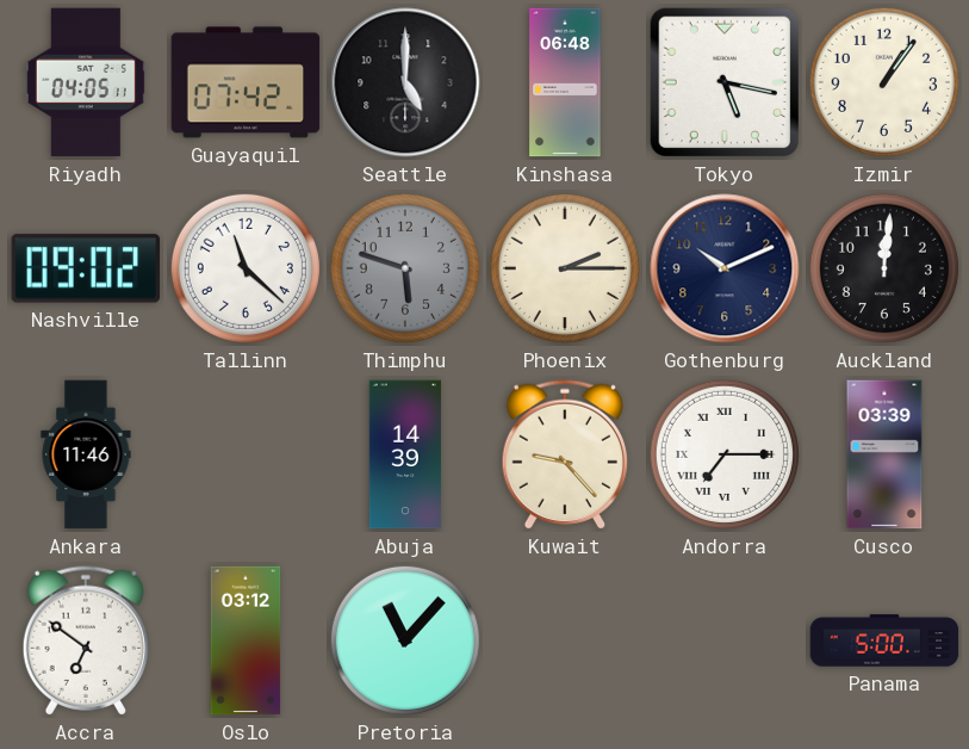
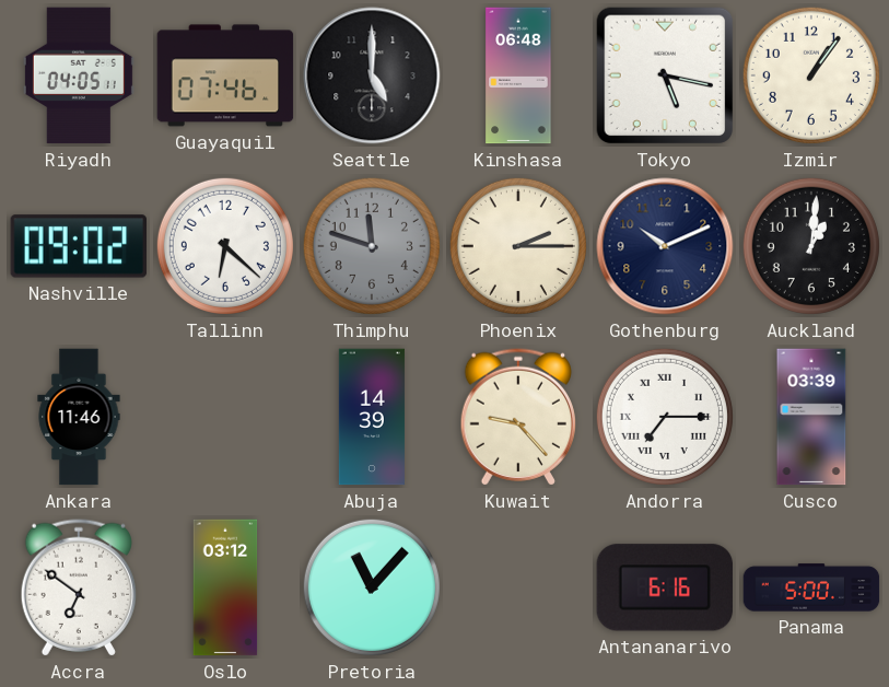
Guayaquil: 07:42 -> 07:46 (225, 75)
Tallinn: 11:22 -> 6:22 (225, 246)
Thimphu: 5:48 -> 11:48 (372, 246)
Auckland: 12:01 -> 1:01 (811, 246)
Antananarivo: none -> 6:16 (664, 587)
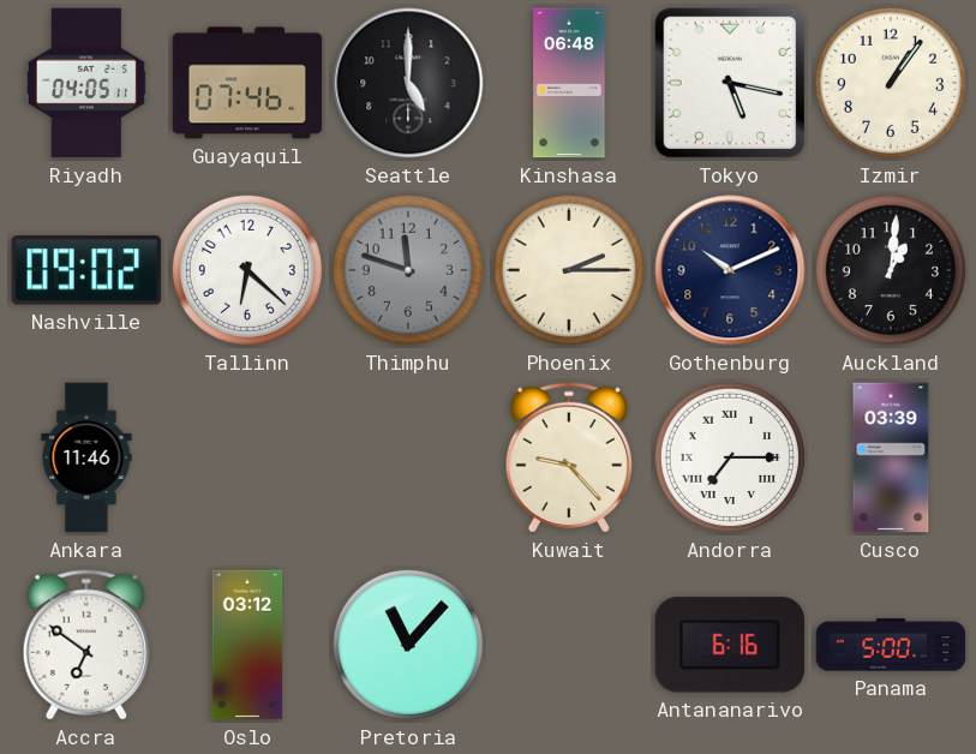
Abuja: 14:39 -> none (372, 417)
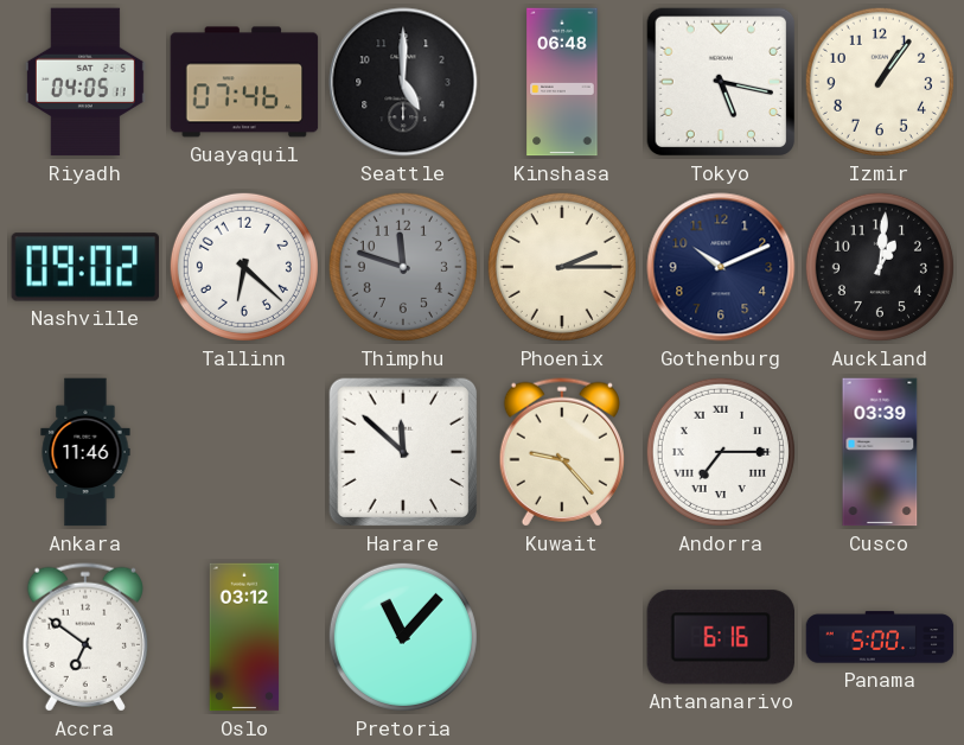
Harare: none -> 11:52 (403, 452)
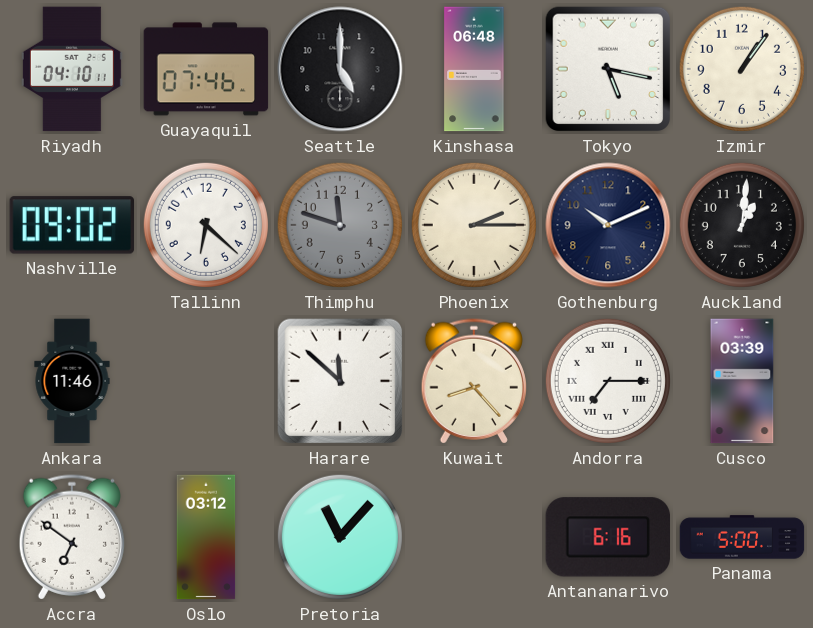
Riyadh: 04:05 -> 04:10 (72, 69)
Kuwait: 9:23 -> 8:23 (473, 381)
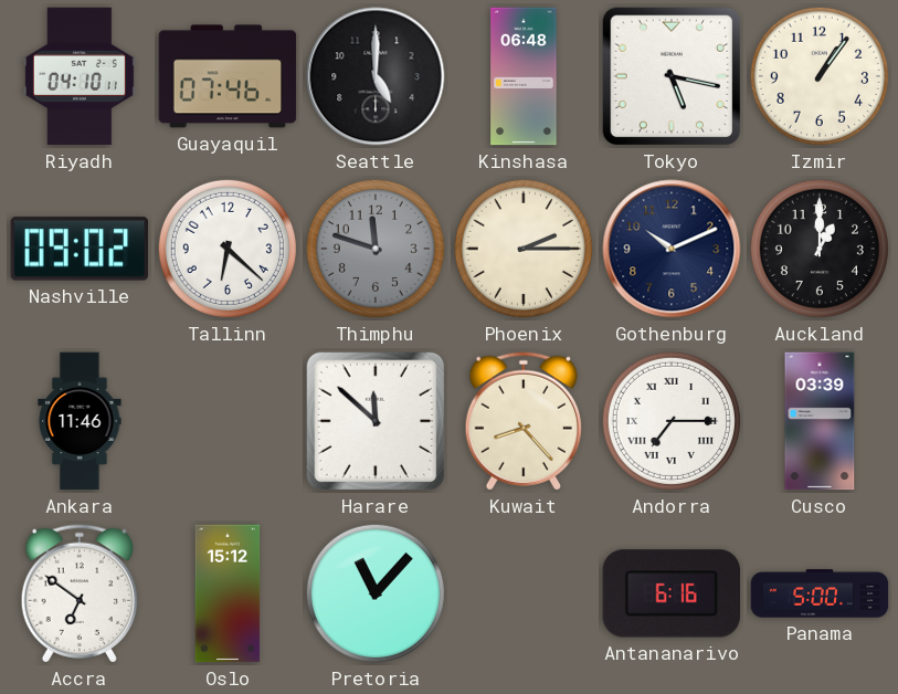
Auckland: 1:01 -> 1:00 (820, 249)
Oslo: 03:12 -> 15:12 (228, 593)
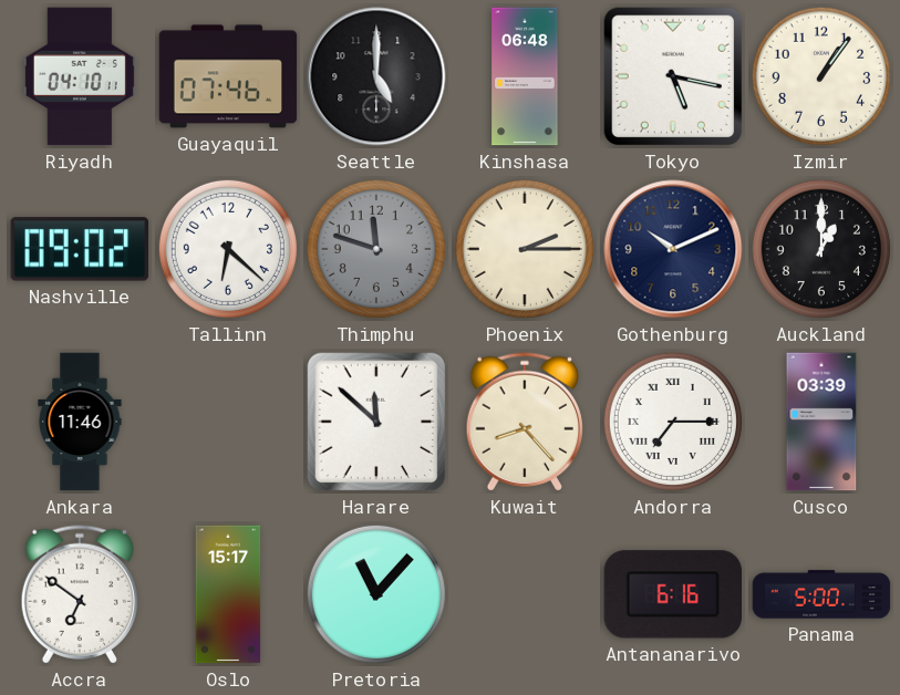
Oslo: 15:12 -> 15:17 (228, 594)
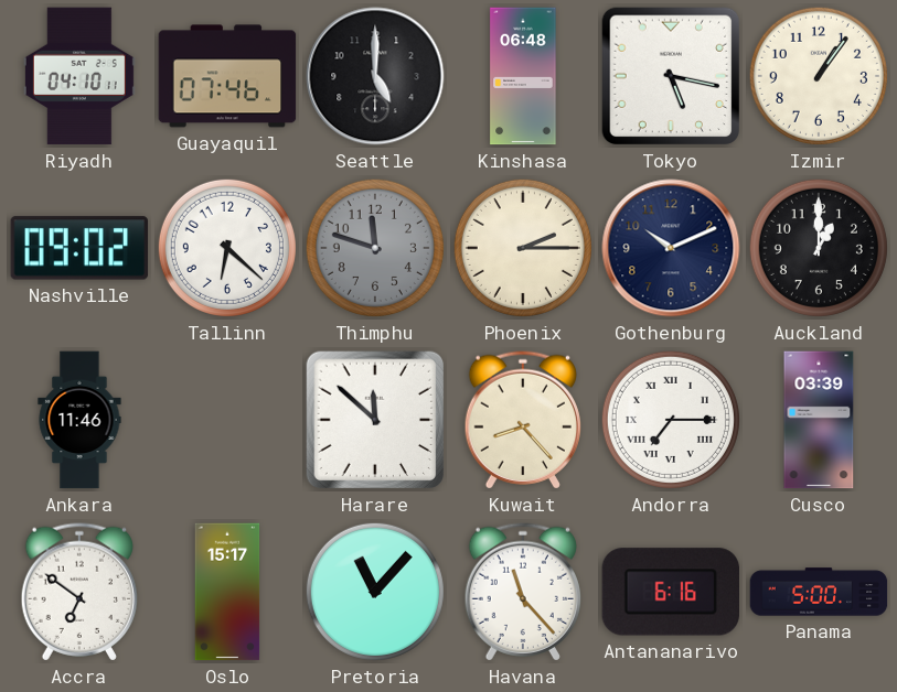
Havana: none -> 11:23 (522, 592)
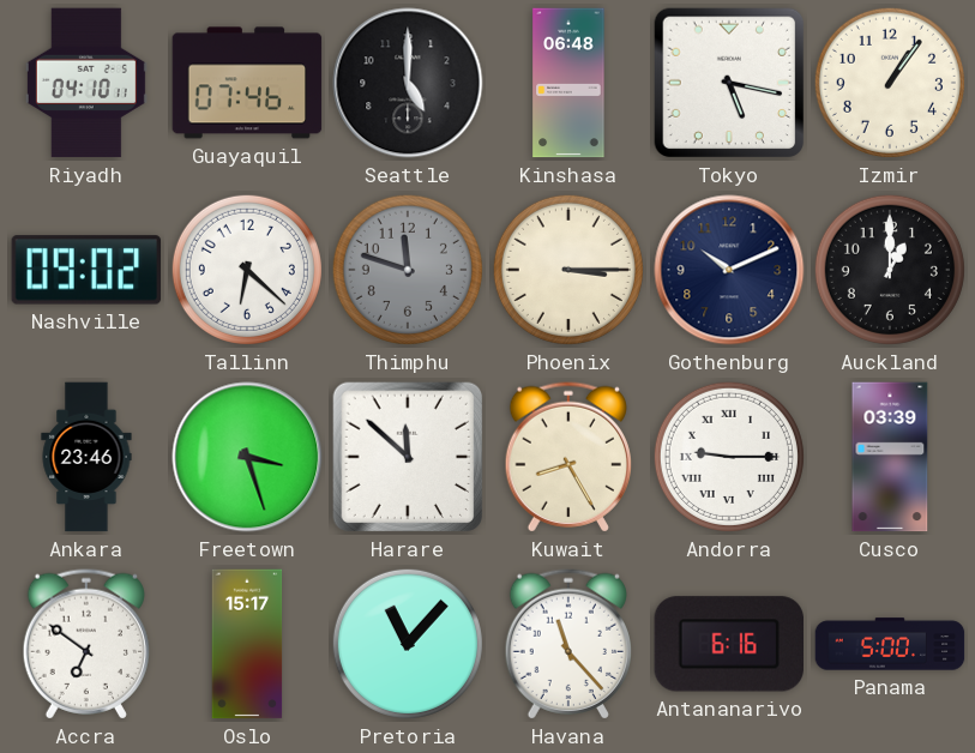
Phoenix: 2:15 -> 3:15 (568, 270)
Ankara: 11:46 -> 23:46 (86, 457)
Freetown: none -> 3:27 (247, 457)
Kuwait: 8:23 -> 8:25 (567, 457)
Andorra: 7:15 -> 9:15 (729, 457)
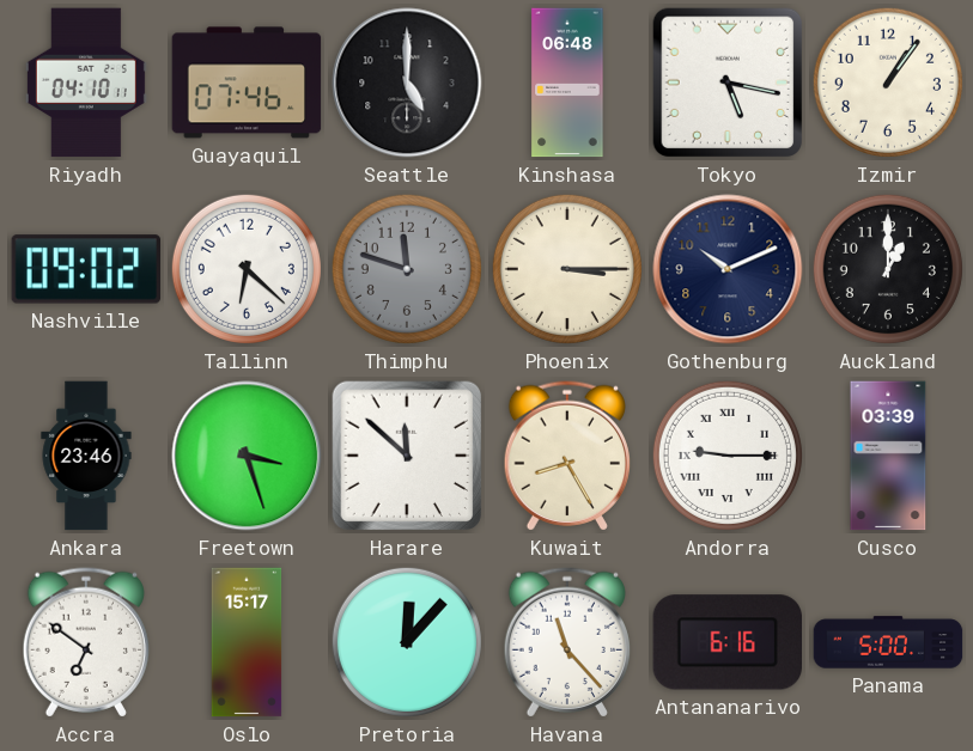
Pretoria: 11:07 -> 12:07 (407, 642)
